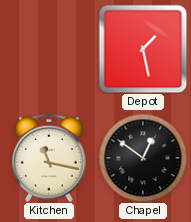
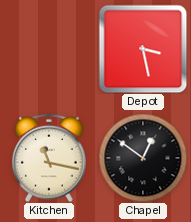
Depot: 1:28 -> 3:28 (143, 49)
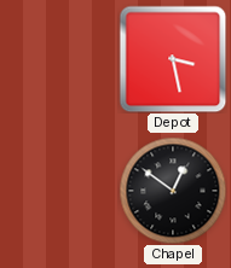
Kitchen: 11:17 -> none (49, 158)
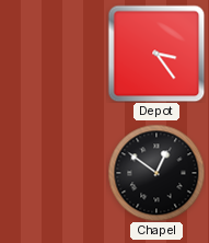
Depot: 3:28 -> 3:24 (156, 54)
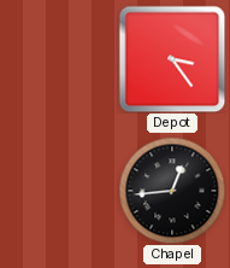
Chapel: 12:51 -> 12:44 (172, 191)
